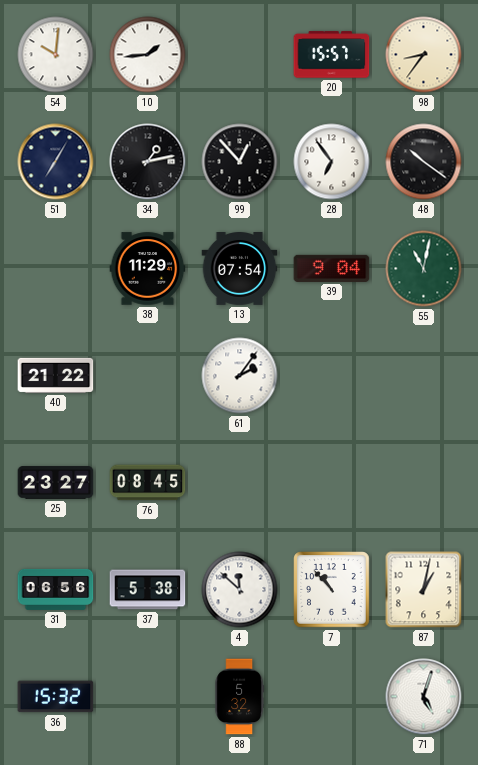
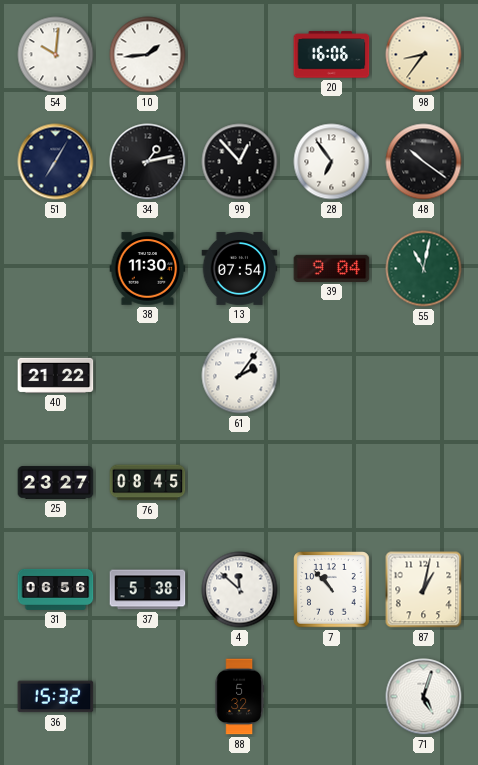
20: 15:57 -> 16:06 (332, 55)
38: 11:29 -> 11:30 (148, 269)
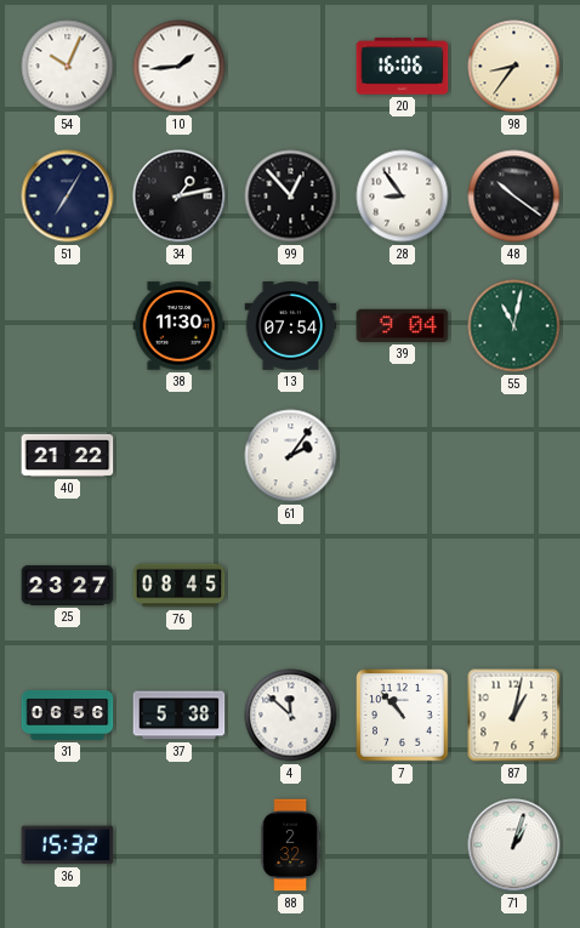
54: 10:01 -> 10:04 (68, 67)
28: 6:54 -> 8:54 (403, 197)
88: 5:32 -> 2:32 (290, 846)
71: 5:03 -> 1:03 (514, 846)
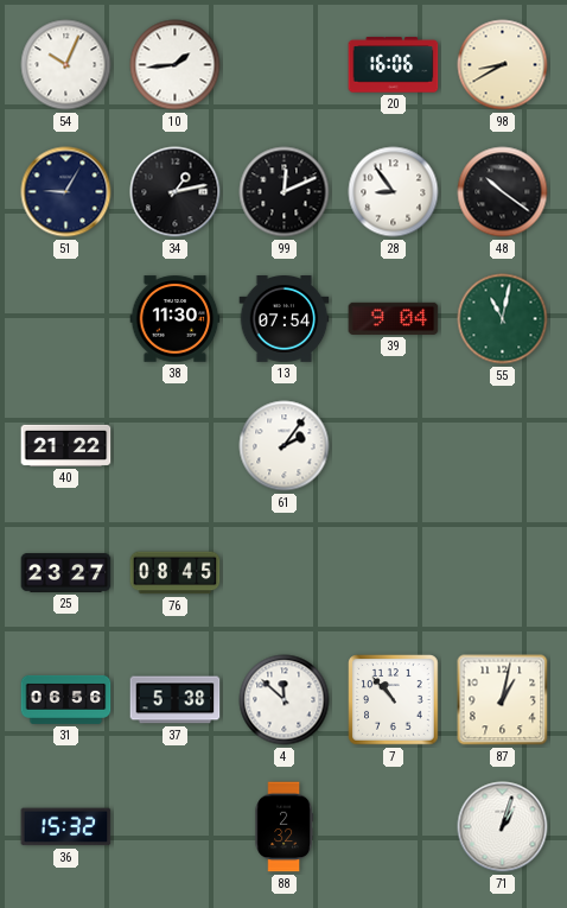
98: 8:36 -> 8:40 (503, 65)
51: 7:05 -> 9:05 (66, 192)
99: 12:53 -> 12:11 (285, 192)
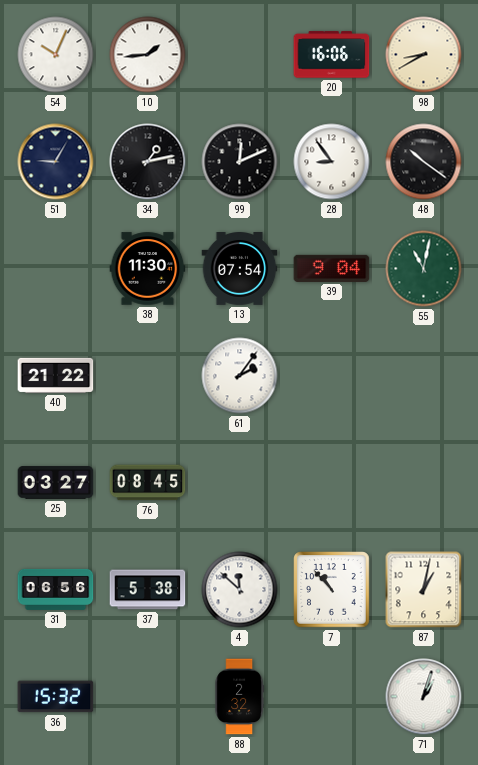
25: 23:27 -> 03:27 (56, 483)
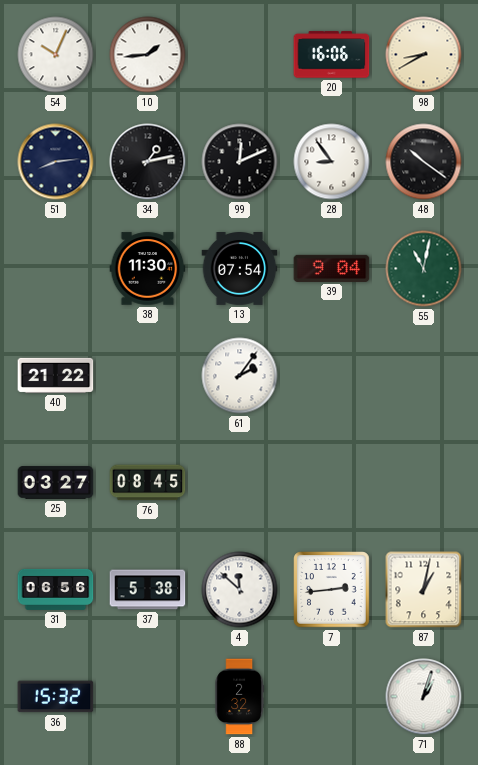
51: 9:05 -> 8:14 (56, 162)
7: 10:53 -> 2:44 (332, 590)
